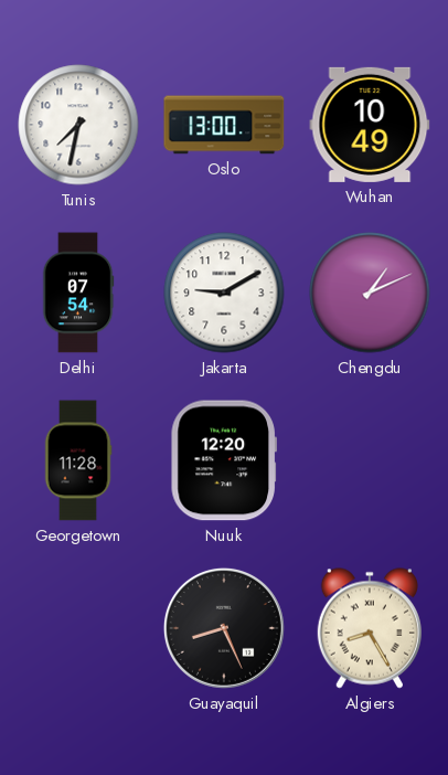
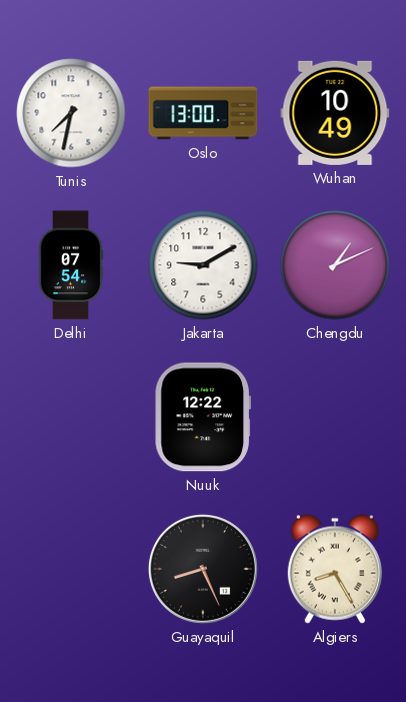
Georgetown: 11:28 -> none (78, 460)
Nuuk: 12:20 -> 12:22 (203, 417)
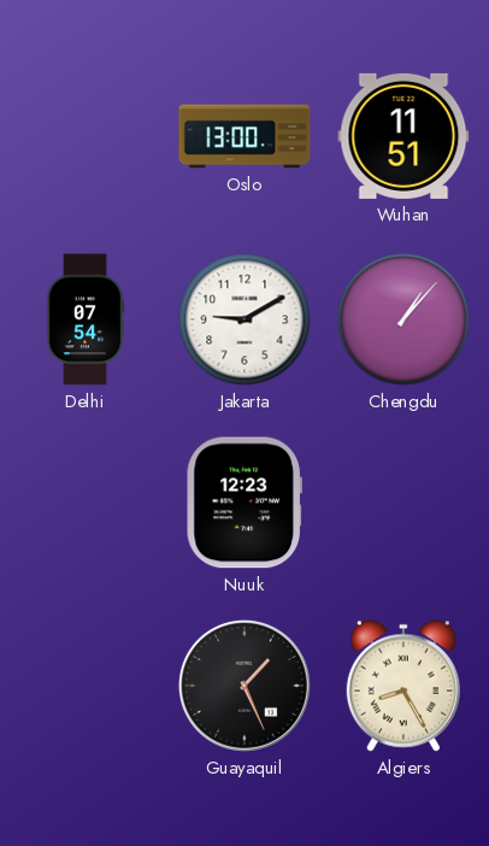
Tunis: 7:32 -> none (71, 113)
Wuhan: 10:49 -> 11:51 (403, 136)
Chengdu: 1:11 -> 1:07 (403, 319)
Nuuk: 12:22 -> 12:23 (244, 503)
Guayaquil: 8:26 -> 1:26 (244, 686)
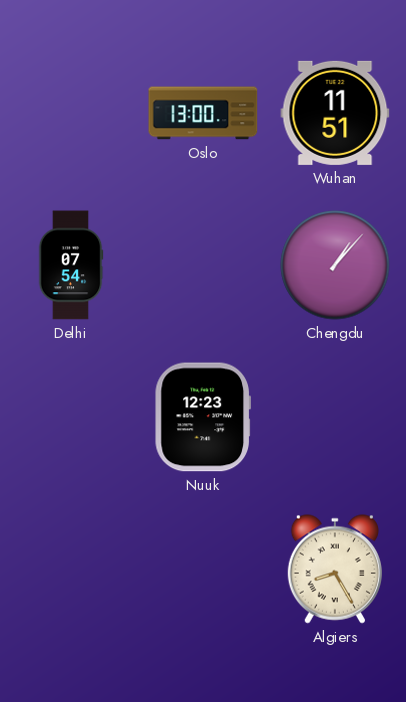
Jakarta: 9:10 -> none (244, 319)
Guayaquil: 1:26 -> none (244, 686)
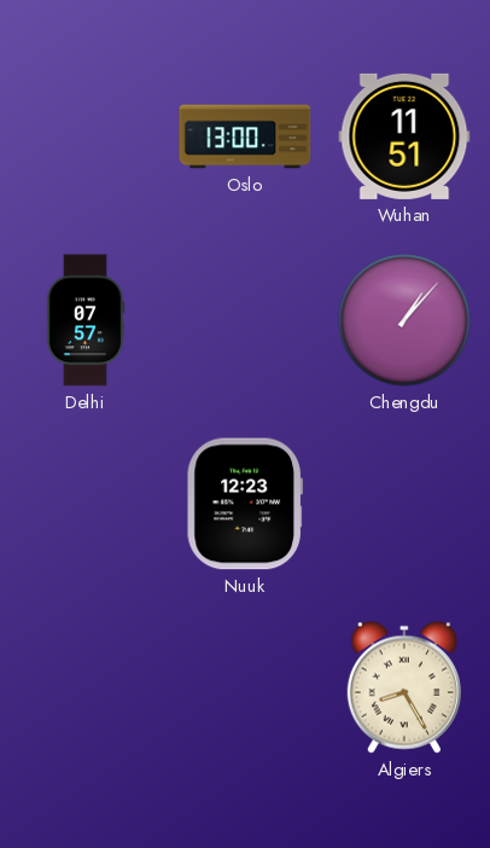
Delhi: 07:54 -> 07:57 (86, 320)
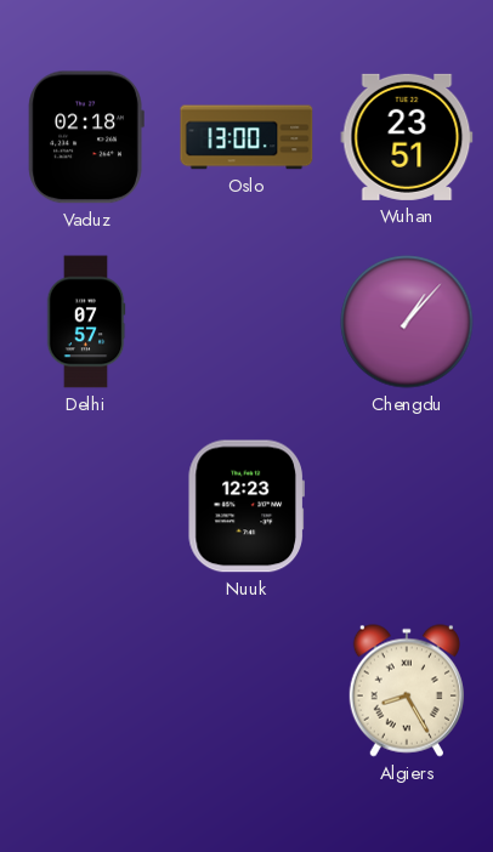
Vaduz: none -> 02:18 (86, 137)
Wuhan: 11:51 -> 23:51 (407, 137)
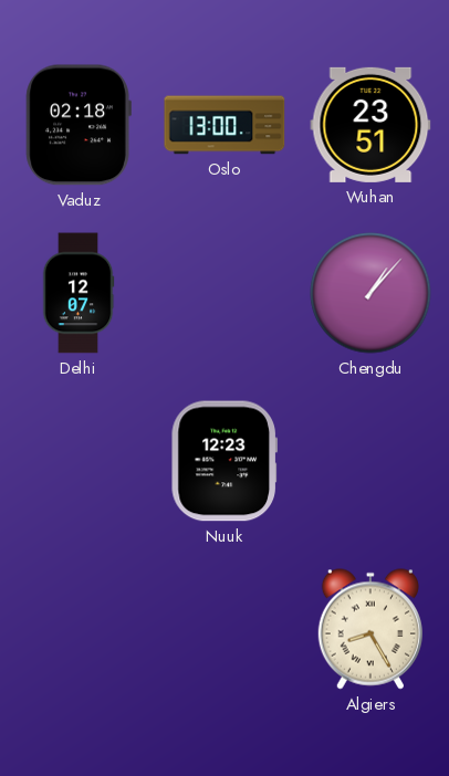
Delhi: 07:57 -> 12:07 (79, 293)
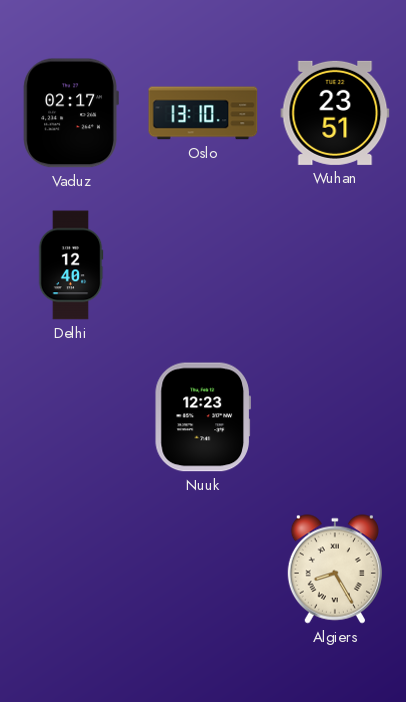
Vaduz: 02:18 -> 02:17 (71, 113)
Oslo: 13:00 -> 13:10 (203, 113)
Delhi: 12:07 -> 12:40 (71, 265)
Chengdu: 1:07 -> none (370, 293)
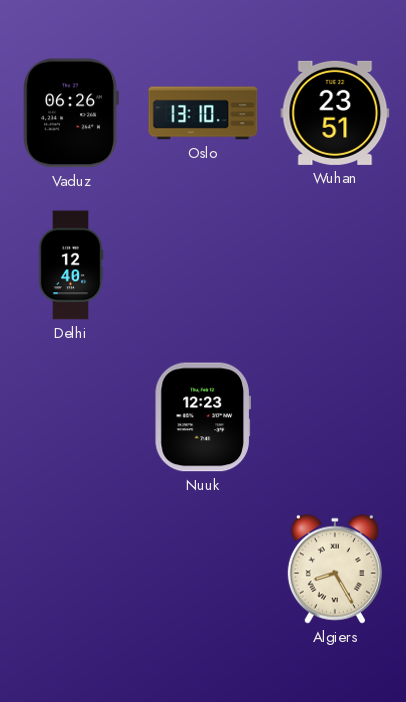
Vaduz: 02:17 -> 06:26 (71, 113)
